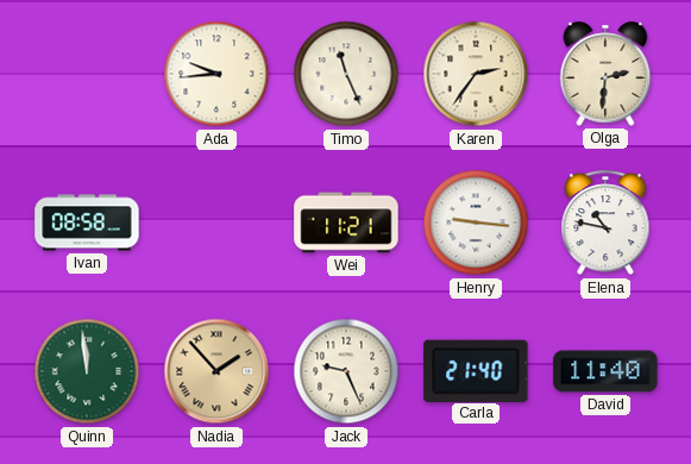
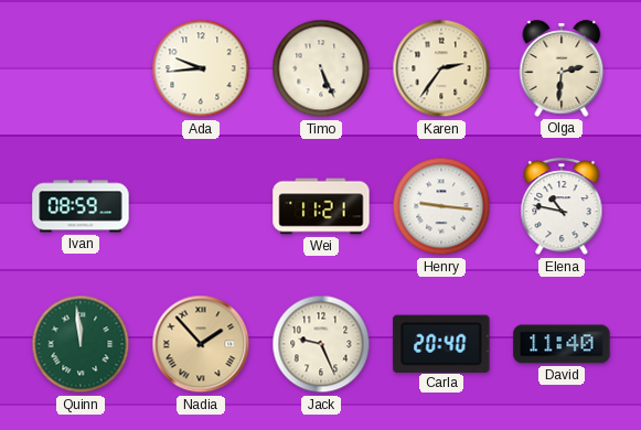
Timo: 11:26 -> 5:26 (321, 68)
Ivan: 08:58 -> 08:59 (81, 206)
Carla: 21:40 -> 20:40 (441, 343)
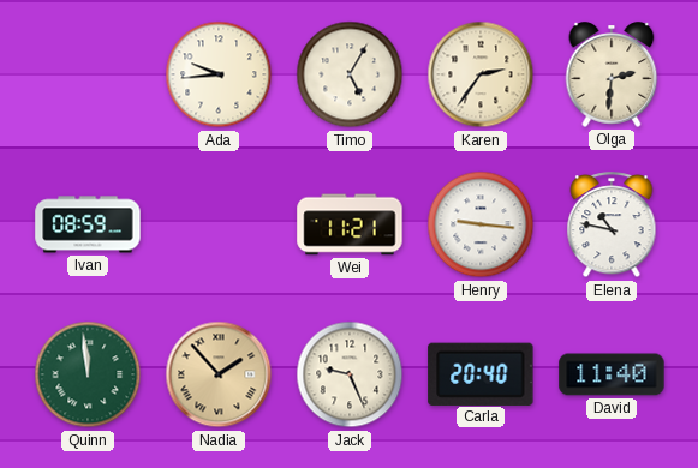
Timo: 5:26 -> 5:05 (350, 74)
